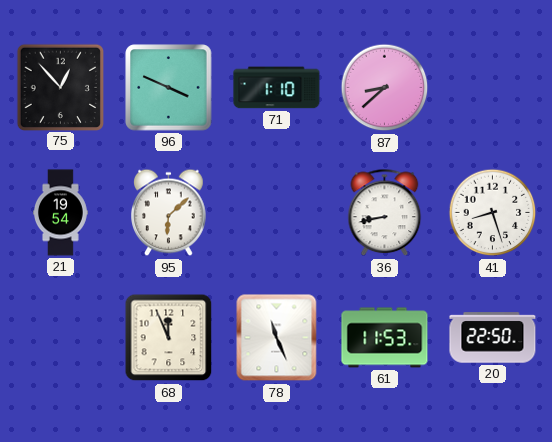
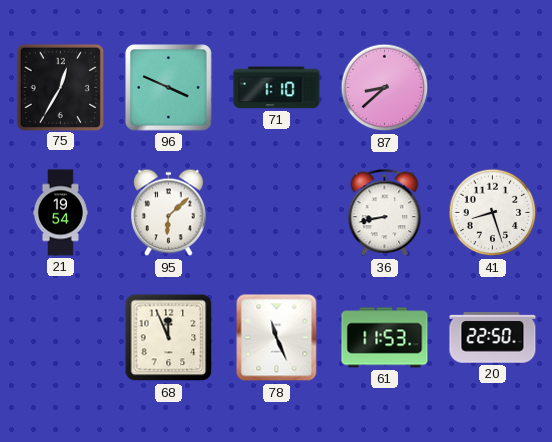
75: 12:53 -> 12:35 (60, 87)
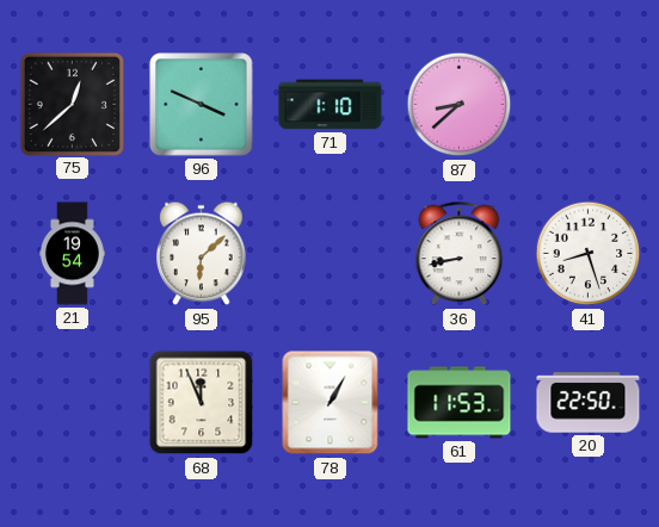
75: 12:35 -> 12:38 (72, 104)
78: 11:26 -> 1:05 (331, 403)
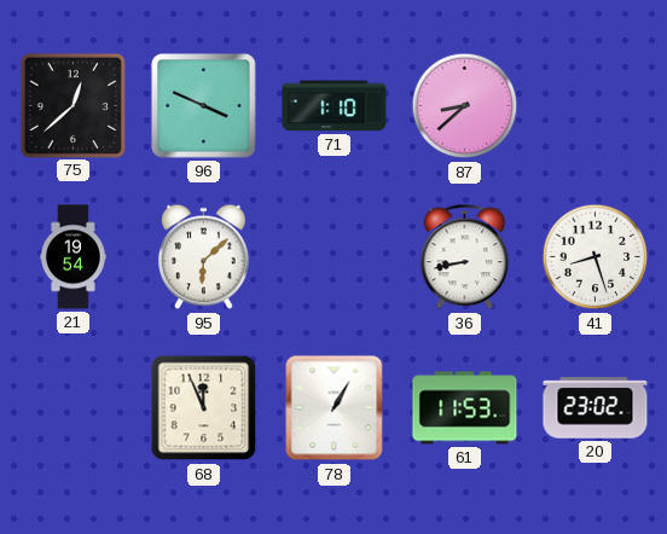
20: 22:50 -> 23:02 (596, 408)
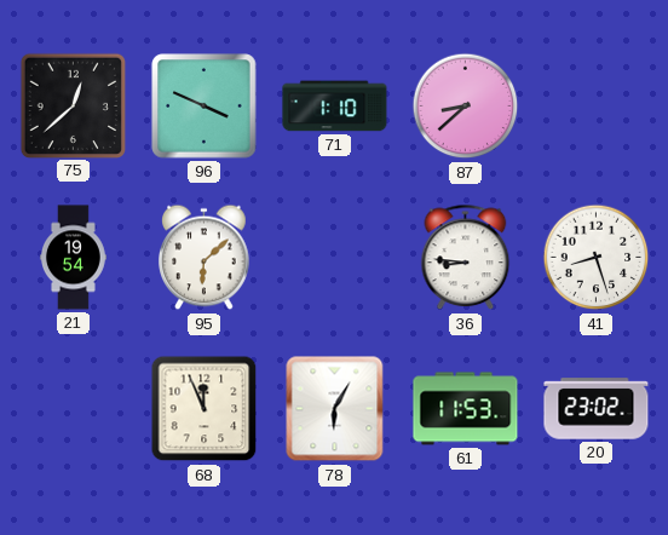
36: 8:43 -> 8:46 (466, 258)
78: 1:05 -> 6:05 (335, 409)
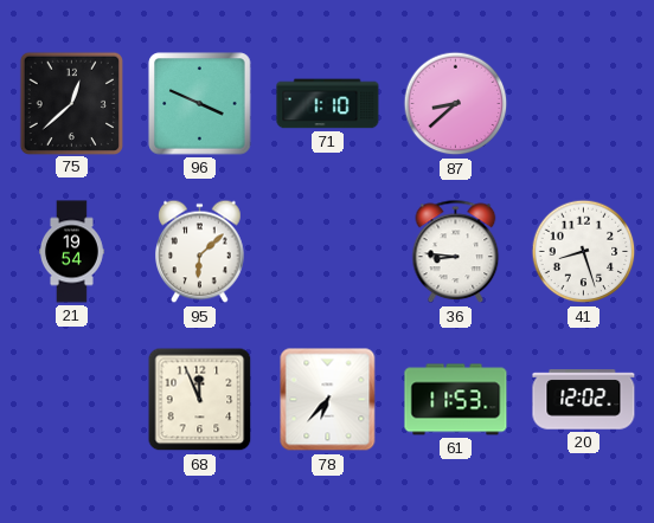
78: 6:05 -> 6:37 (328, 400)
20: 23:02 -> 12:02 (584, 400)
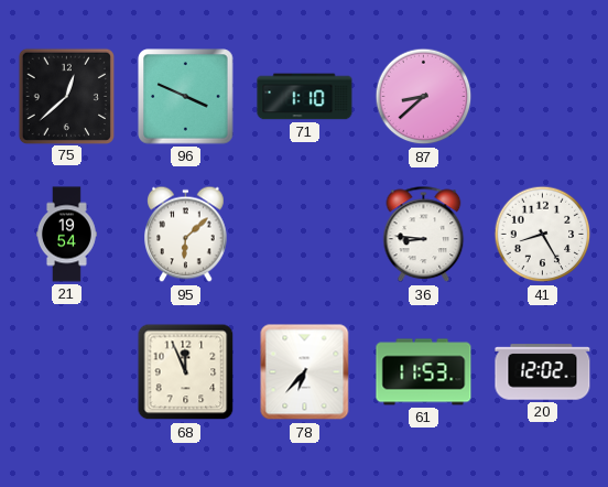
41: 8:27 -> 8:25 (543, 235)
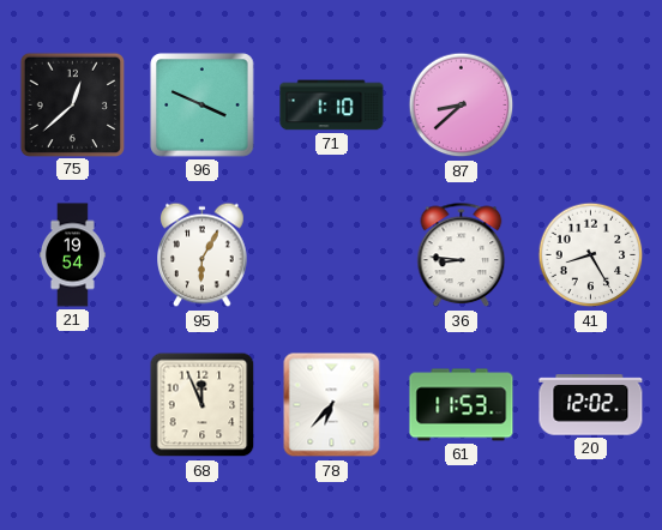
95: 6:08 -> 6:05 (203, 255)
